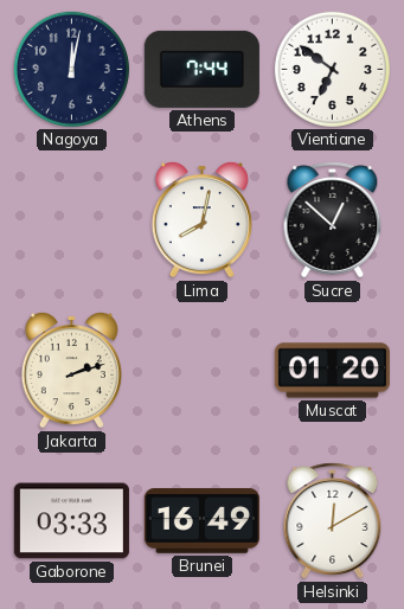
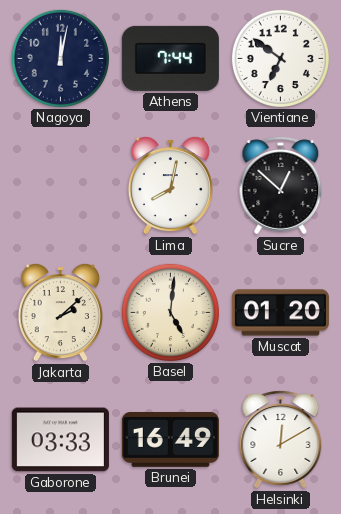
Jakarta: 2:12 -> 2:08 (60, 312)
Basel: none -> 5:01 (170, 312)
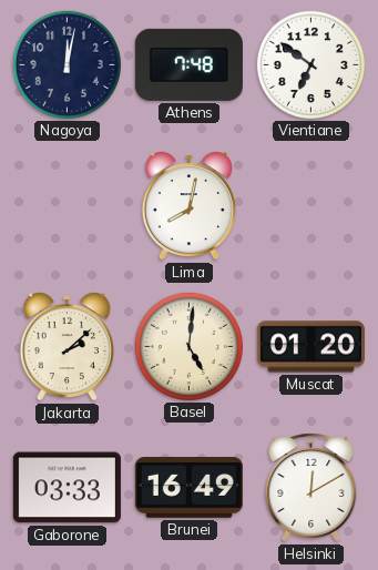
Athens: 7:44 -> 7:48 (188, 64)
Sucre: 12:52 -> none (281, 186)
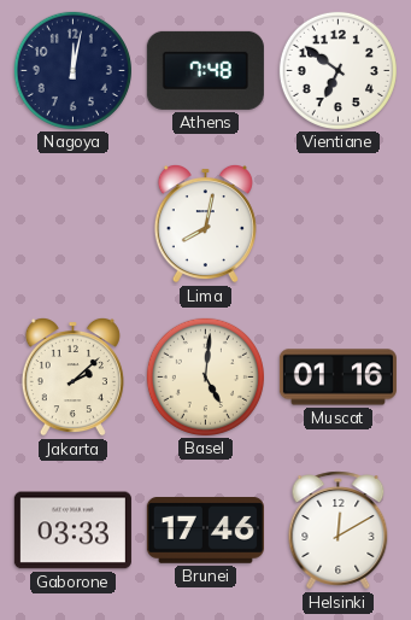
Muscat: 01:20 -> 01:16 (337, 378)
Brunei: 16:49 -> 17:46 (205, 531)
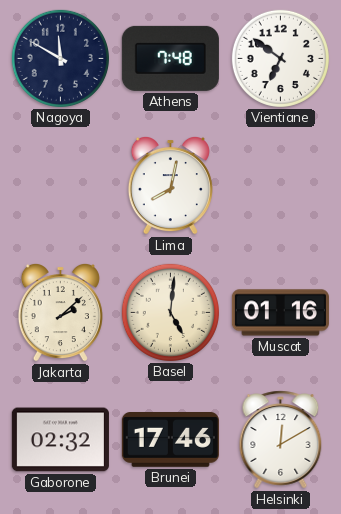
Nagoya: 12:02 -> 11:50 (60, 58)
Gaborone: 03:33 -> 02:32 (60, 440)
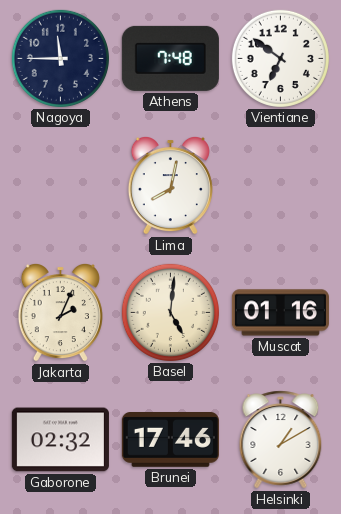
Nagoya: 11:50 -> 11:45 (60, 58)
Jakarta: 2:08 -> 2:04 (60, 312)
Helsinki: 12:10 -> 1:10 (281, 440)
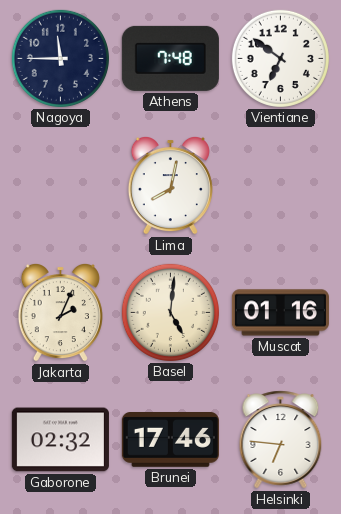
Helsinki: 1:10 -> 6:46 (281, 440)
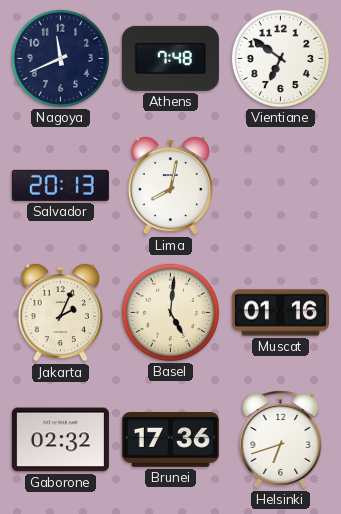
Nagoya: 11:45 -> 11:41 (60, 58)
Salvador: none -> 20:13 (60, 185)
Brunei: 17:46 -> 17:36 (170, 440)
Helsinki: 6:46 -> 6:42 (281, 440)
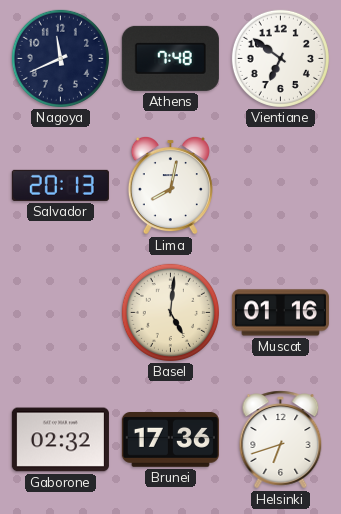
Jakarta: 2:04 -> none (60, 312)
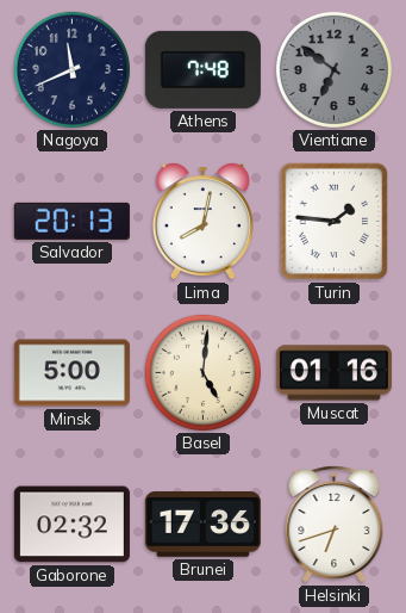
Vientiane dial: white -> grey (333, 69)
Turin: none -> 1:46 (335, 222)
Minsk: none -> 5:00 (71, 373)
